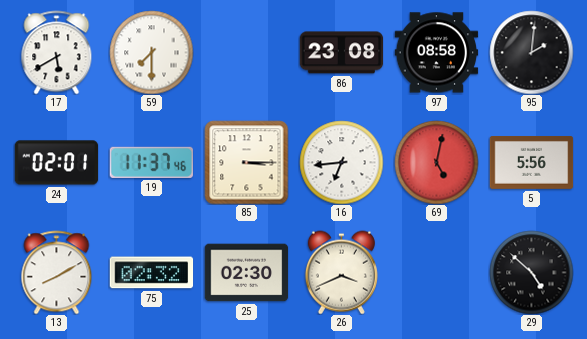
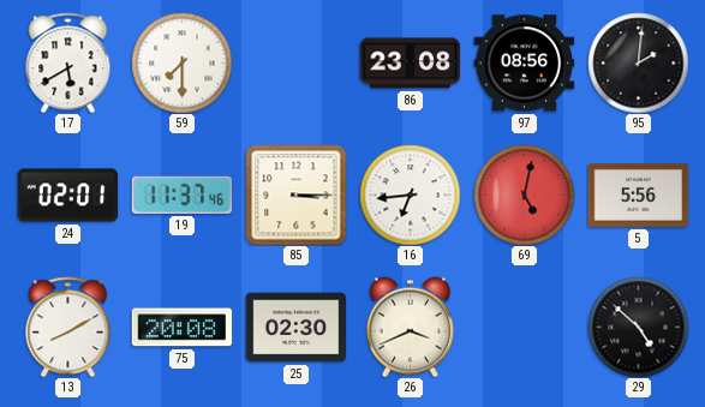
97: 08:58 -> 08:56 (524, 64)
75: 02:32 -> 20:08 (181, 328)
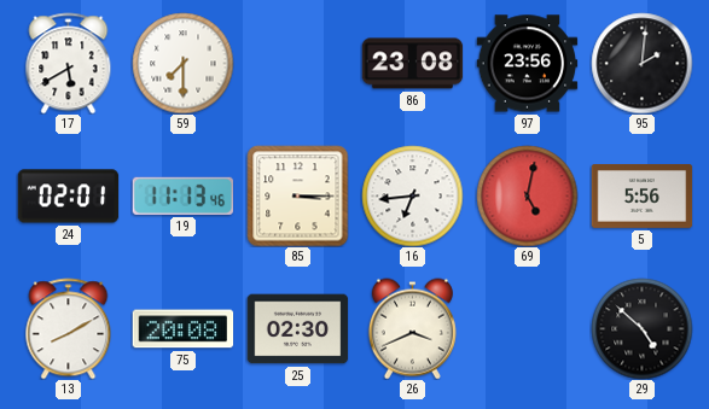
97: 08:56 -> 23:56 (527, 64)
19: 11:37 -> 11:13 (182, 195)
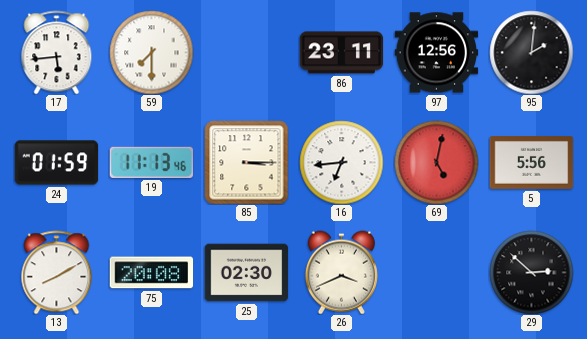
17: 5:40 -> 5:44 (57, 52)
86: 23:08 -> 23:11 (341, 53)
97: 23:56 -> 12:56 (436, 53)
24: 02:01 -> 01:59 (56, 163)
29: 4:52 -> 2:52 (531, 272)
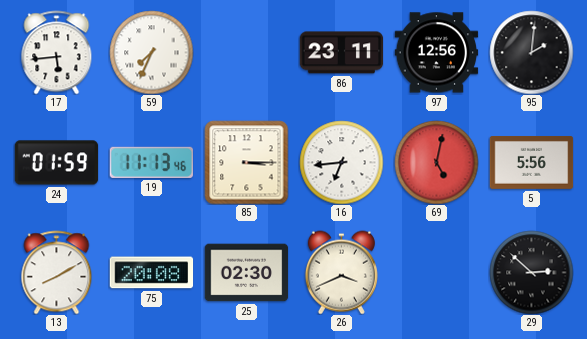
59: 7:30 -> 7:34 (151, 52)
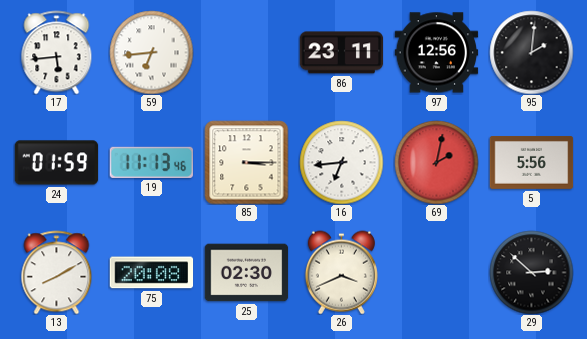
59: 7:34 -> 6:44 (151, 52)
69: 5:02 -> 2:02 (436, 162)
